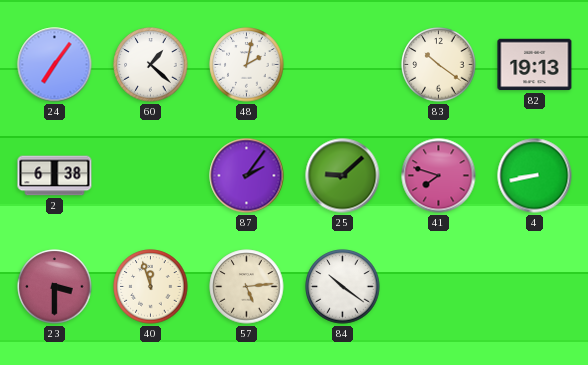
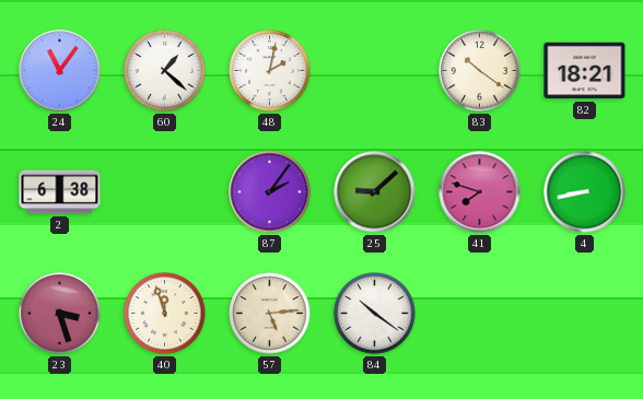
24: 7:06 -> 11:06 (60, 71)
82: 19:13 -> 18:21 (585, 71)
23: 3:30 -> 3:27 (60, 314)
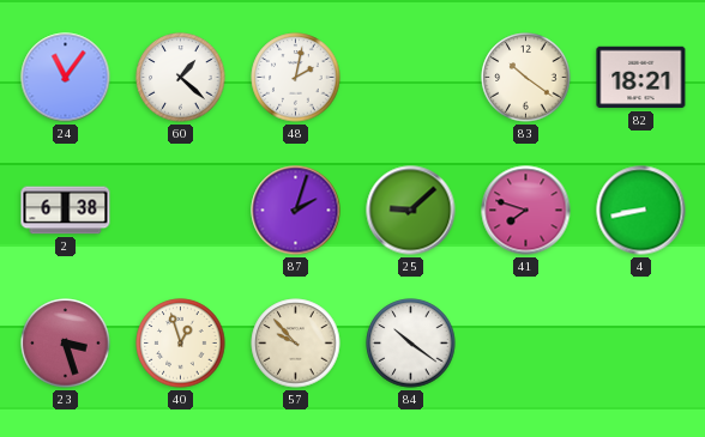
87: 2:06 -> 2:03 (296, 211)
40: 11:57 -> 12:57 (181, 344)
57: 5:14 -> 9:53 (296, 344)
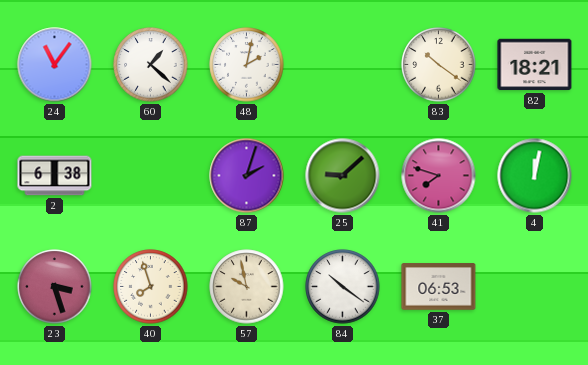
4: 8:43 -> 12:02 (535, 176)
40: 12:57 -> 7:57 (151, 287)
57: 9:53 -> 9:58 (247, 287)
37: none -> 06:53 (439, 287)
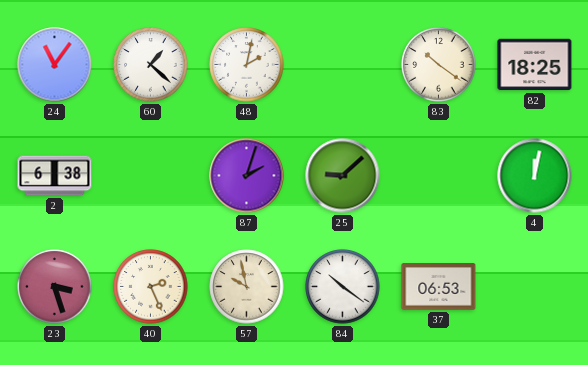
82: 18:21 -> 18:25 (535, 65)
41: 7:48 -> none (439, 176)
40: 7:57 -> 2:26 (151, 287)
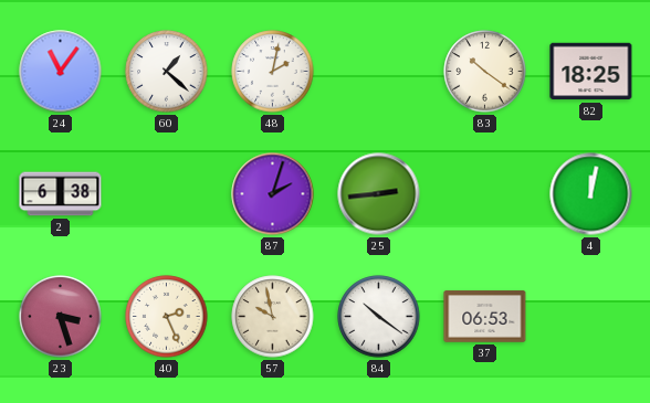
25: 9:08 -> 2:44 (379, 194)
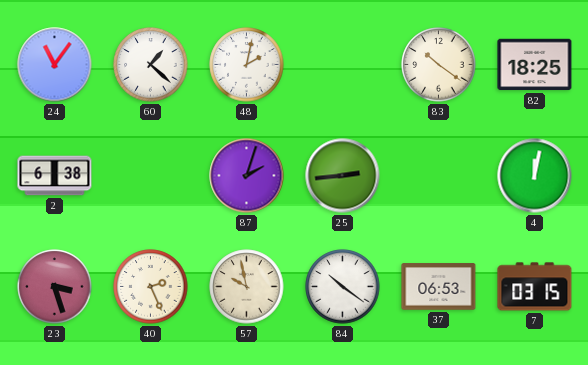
7: none -> 03:15 (535, 287)
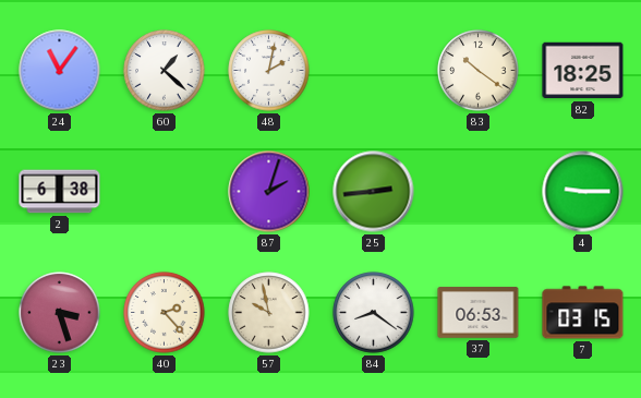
4: 12:02 -> 9:15 (583, 192)
40: 2:26 -> 2:23 (165, 313)
84: 10:21 -> 8:21 (374, 313)
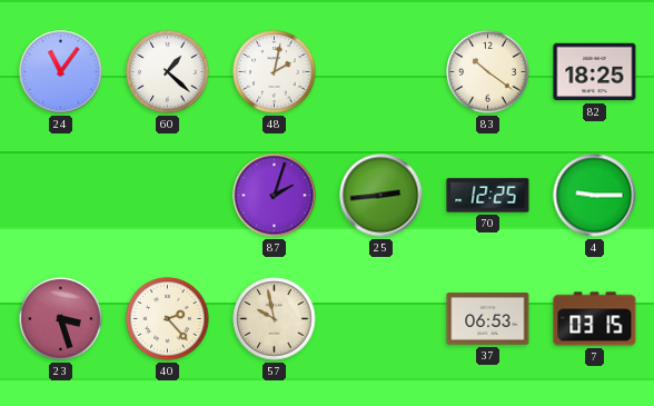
2: 6:38 -> none (60, 192)
70: none -> 12:25 (488, 196)
84: 8:21 -> none (374, 313)
